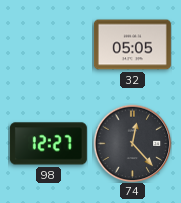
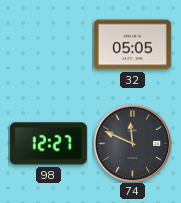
74: 12:23 -> 11:49 (132, 143)
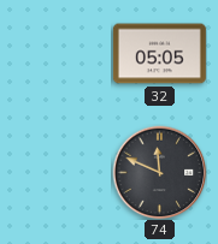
98: 12:27 -> none (48, 144)
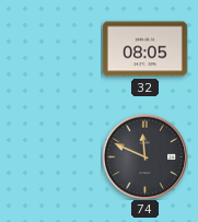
32: 05:05 -> 08:05 (144, 49)
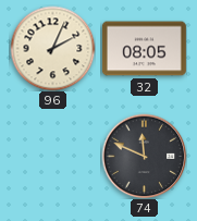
96: none -> 2:04 (52, 48)
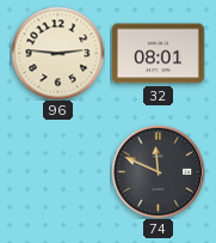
96: 2:04 -> 2:46 (57, 53)
32: 08:05 -> 08:01 (158, 54)
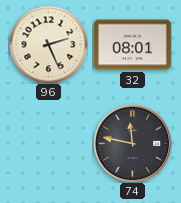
96: 2:46 -> 2:26 (48, 44)
74: 11:49 -> 11:47 (132, 143)
